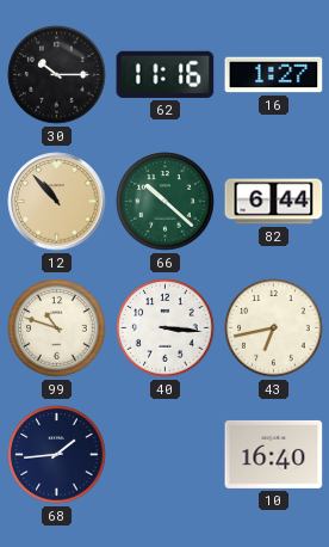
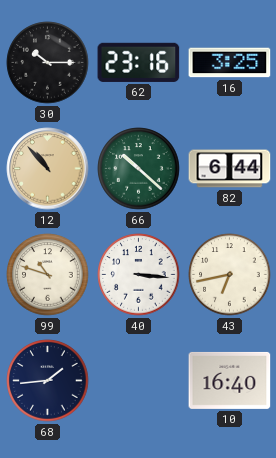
62: 11:16 -> 23:16 (139, 62)
16: 1:27 -> 3:25 (230, 63)
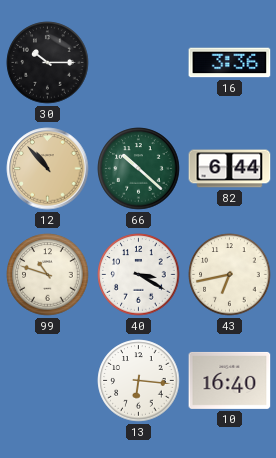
62: 23:16 -> none (139, 62)
16: 3:25 -> 3:36 (230, 63)
40: 3:16 -> 3:20 (139, 275)
68: 1:44 -> none (48, 381)
13: none -> 6:16 (139, 381)
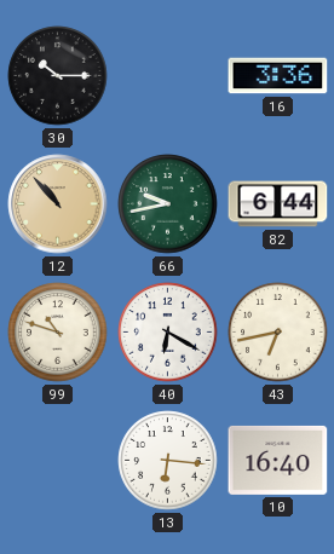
66: 10:22 -> 9:43 (168, 204)
40: 3:20 -> 6:20 (168, 333)
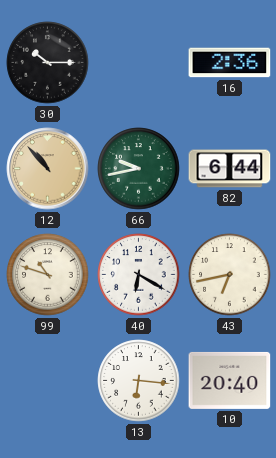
16: 3:36 -> 2:36 (230, 63)
10: 16:40 -> 20:40 (230, 380)
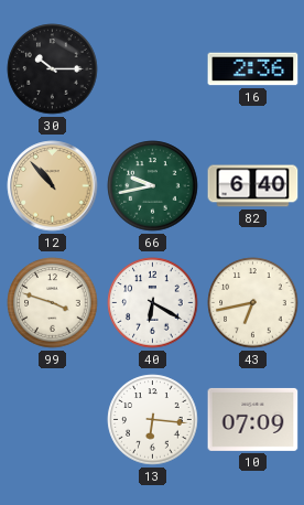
82: 6:44 -> 6:40 (253, 186)
99: 10:48 -> 3:48 (53, 303)
10: 20:40 -> 07:09 (253, 419)
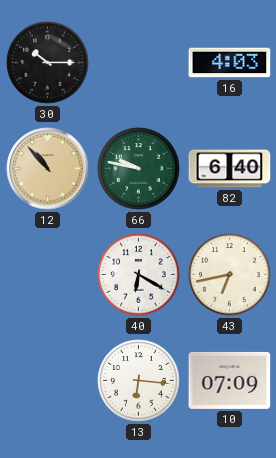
16: 2:36 -> 4:03 (230, 63)
66: 9:43 -> 9:47 (139, 169)
99: 3:48 -> none (53, 303)
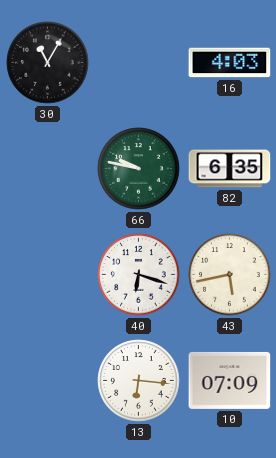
30: 10:15 -> 11:05 (48, 63)
12: 10:53 -> none (48, 169)
82: 6:40 -> 6:35 (230, 169)
40: 6:20 -> 6:18 (139, 275)
43: 6:43 -> 5:43 (230, 275)
